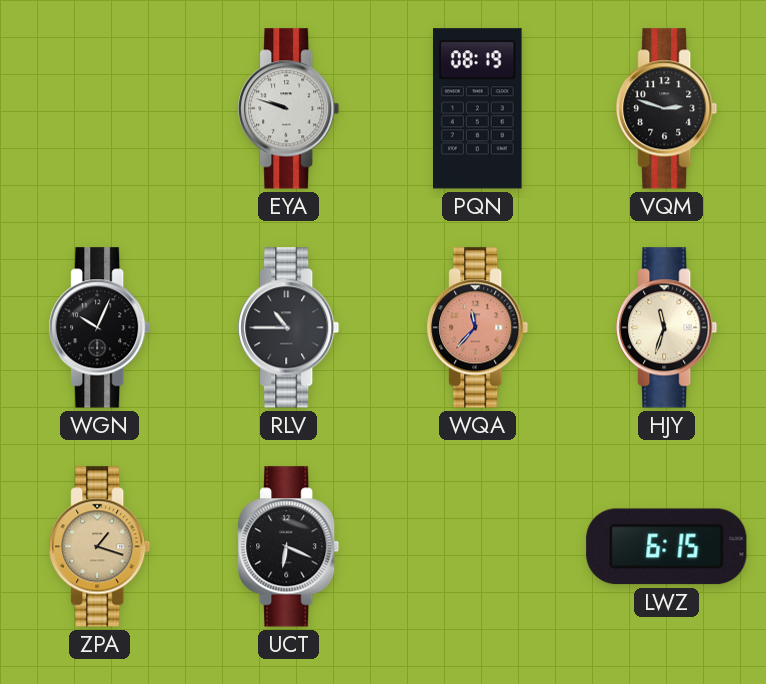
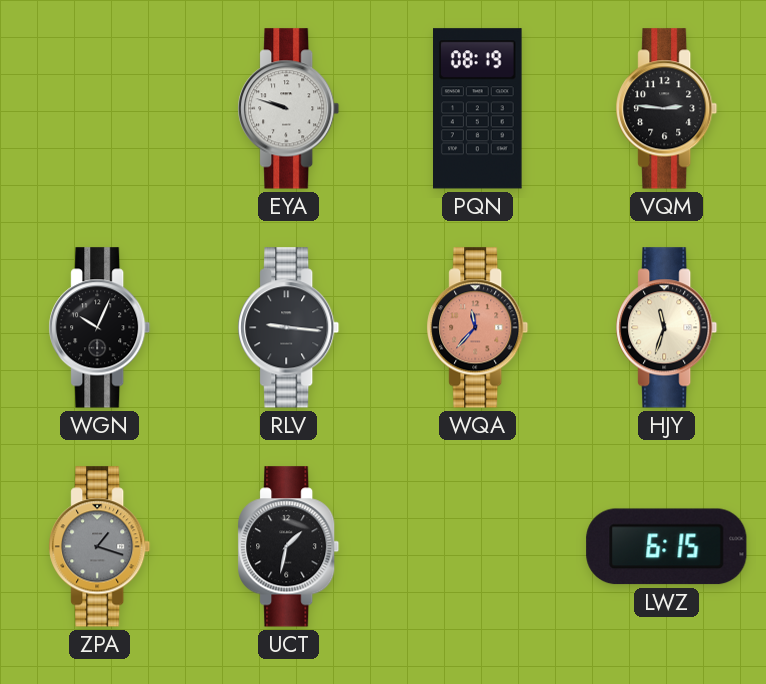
VQM: 2:48 -> 2:46 (667, 109)
RLV: 10:45 -> 9:16 (289, 328)
ZPA dial: champagne -> grey (100, 547)
UCT: 6:19 -> 1:32 (289, 547)
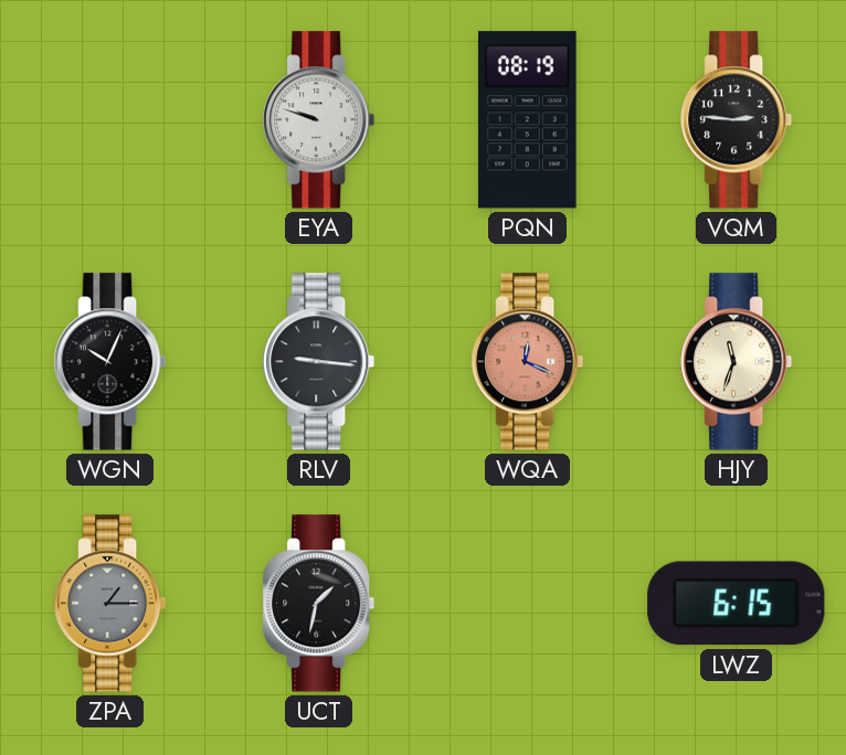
WQA: 11:37 -> 12:19 (528, 362)
ZPA: 1:18 -> 1:15 (110, 604)
